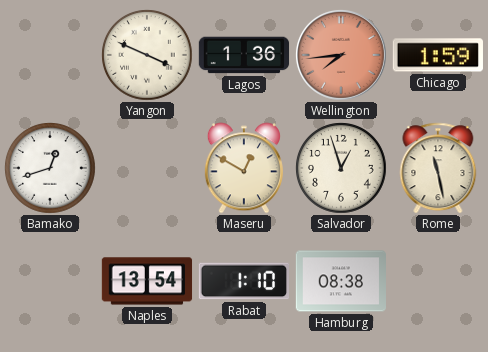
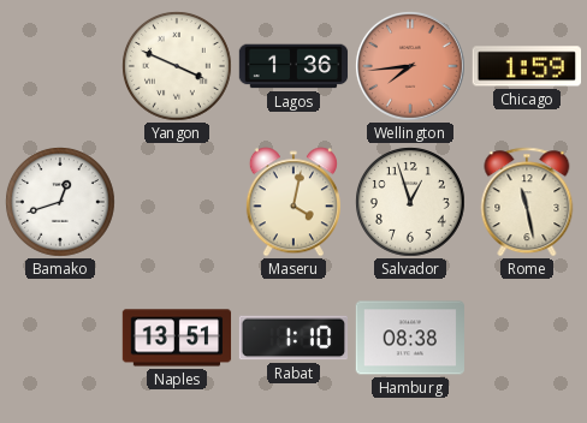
Maseru: 12:50 -> 4:02 (293, 202)
Naples: 13:54 -> 13:51 (177, 338)
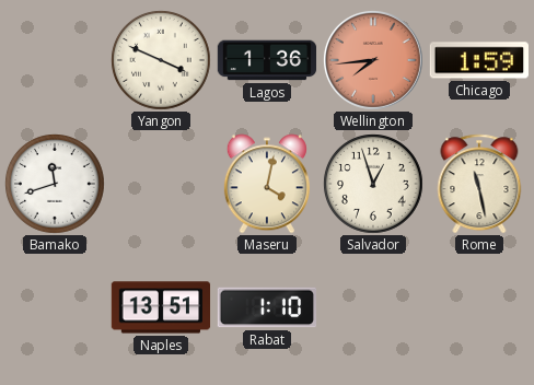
Bamako: 12:42 -> 11:42 (56, 185)
Hamburg: 08:38 -> none (409, 338)
